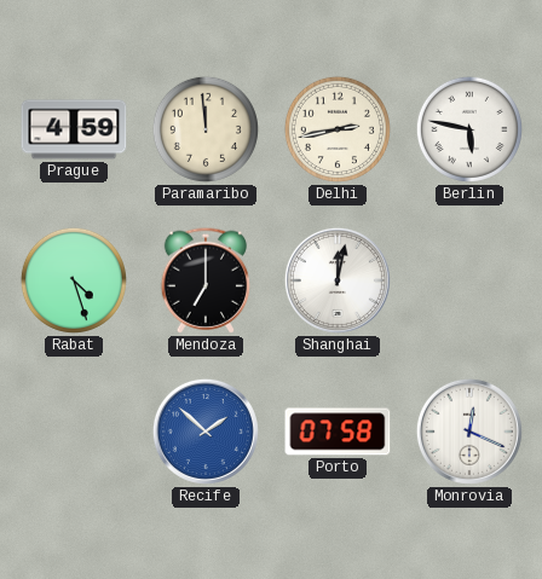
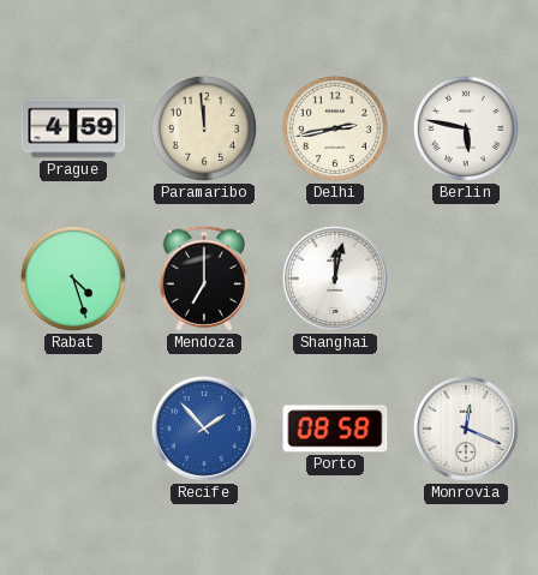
Recife: 1:52 -> 1:53 (204, 429)
Porto: 07:58 -> 08:58 (335, 429)
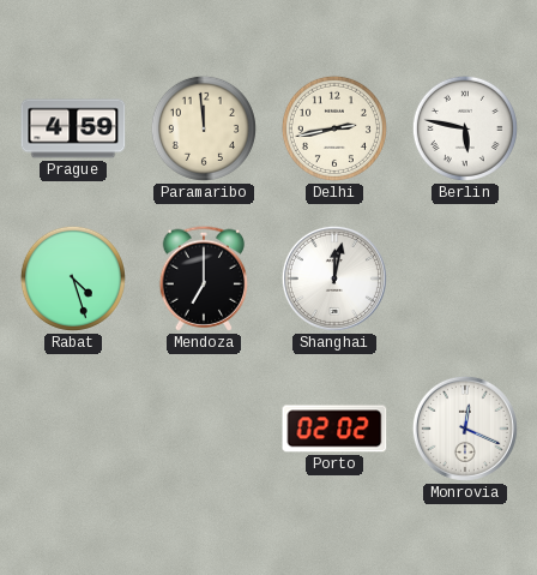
Recife: 1:53 -> none (204, 429)
Porto: 08:58 -> 02:02 (334, 429)
